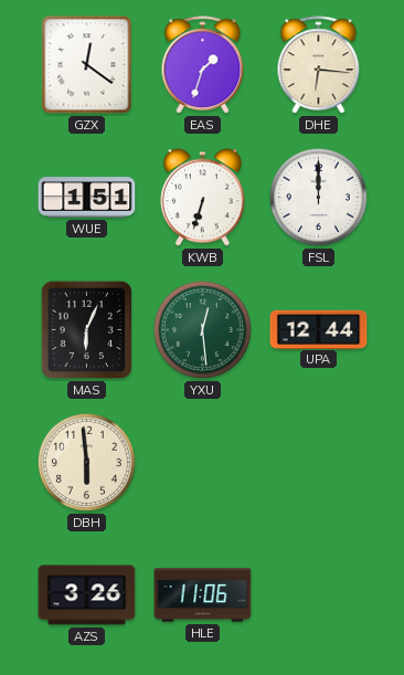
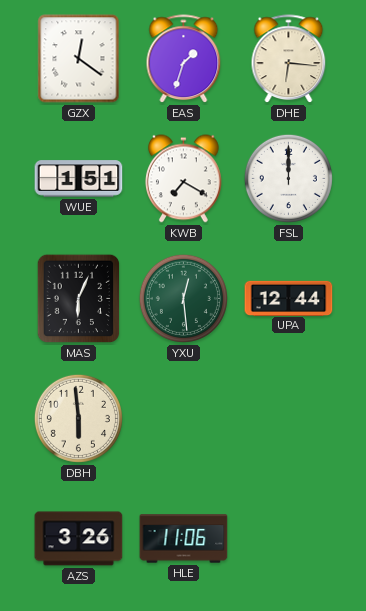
KWB: 6:33 -> 7:20 (184, 179)
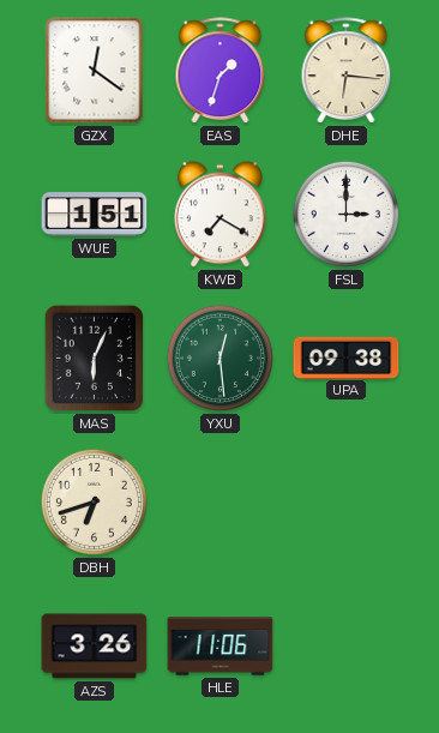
FSL: 12:00 -> 3:00 (345, 214)
UPA: 12:44 -> 09:38 (347, 358)
DBH: 5:59 -> 6:42 (94, 501)
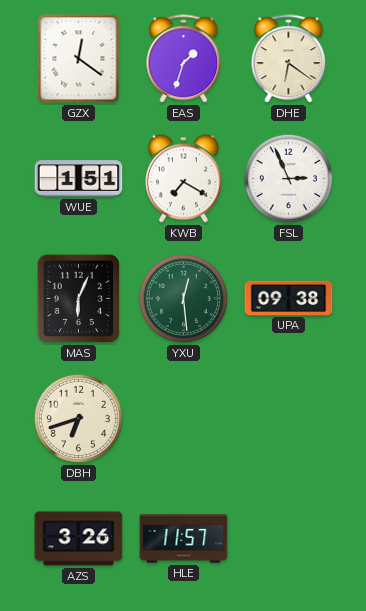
DHE: 6:16 -> 6:21 (289, 59)
FSL: 3:00 -> 2:56 (288, 178)
HLE: 11:06 -> 11:57 (184, 539)
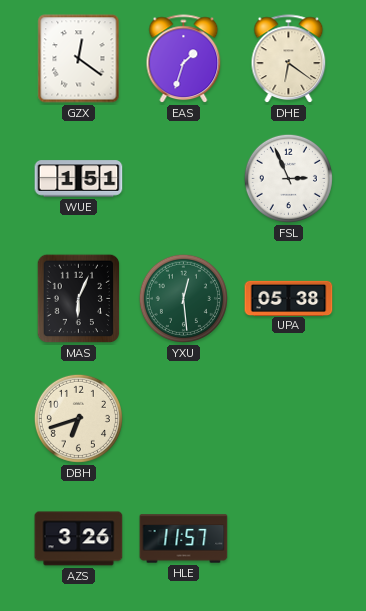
KWB: 7:20 -> none (184, 179)
UPA: 09:38 -> 05:38 (289, 298)
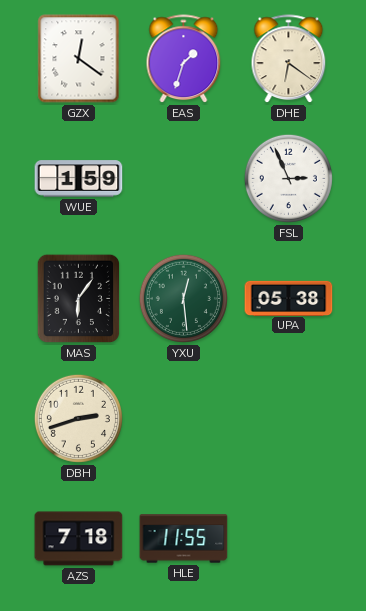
WUE: 1:51 -> 1:59 (79, 179)
MAS: 6:04 -> 6:06 (79, 299)
DBH: 6:42 -> 2:42 (78, 418)
AZS: 3:26 -> 7:18 (79, 539)
HLE: 11:57 -> 11:55 (184, 539)
